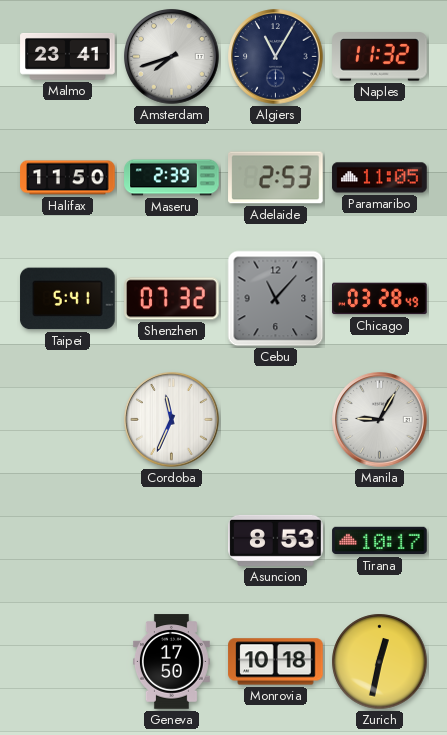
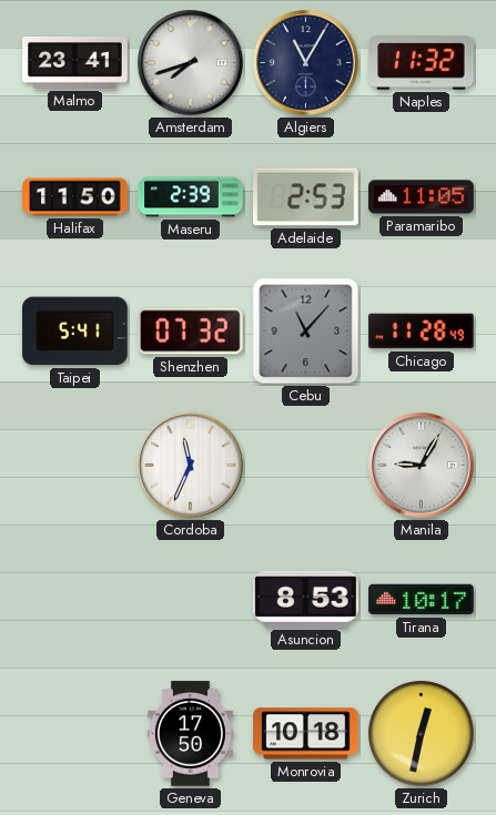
Chicago: 03:28 -> 11:28 (422, 332)
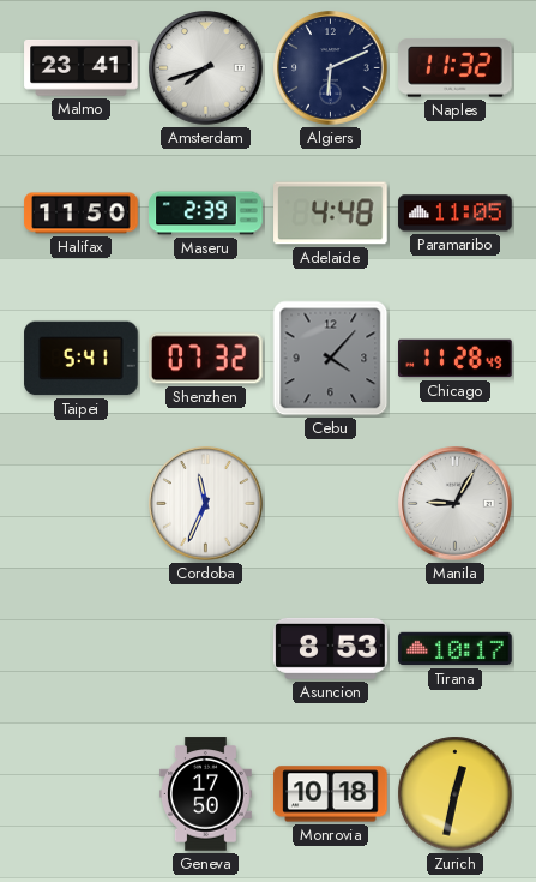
Algiers: 11:05 -> 6:11 (331, 68)
Adelaide: 2:53 -> 4:48 (331, 214)
Cebu: 11:07 -> 4:07 (331, 359)
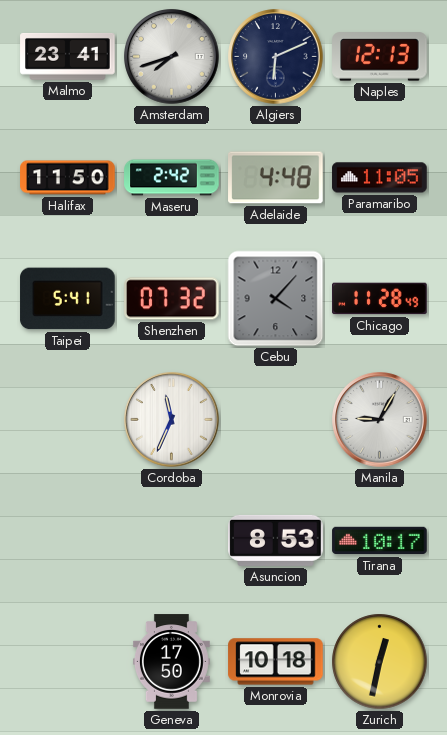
Naples: 11:32 -> 12:13 (380, 57)
Maseru: 2:39 -> 2:42 (172, 178)
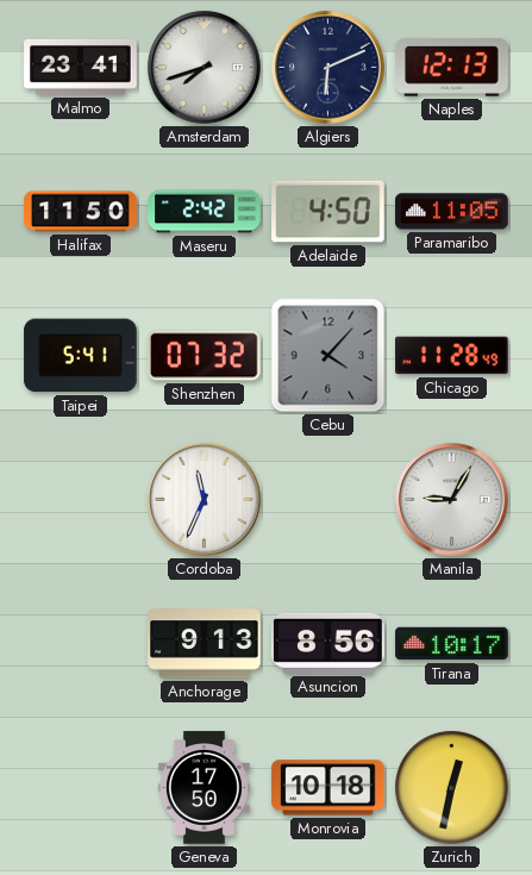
Adelaide: 4:48 -> 4:50 (328, 212)
Anchorage: none -> 9:13 (205, 644)
Asuncion: 8:53 -> 8:56 (328, 643)
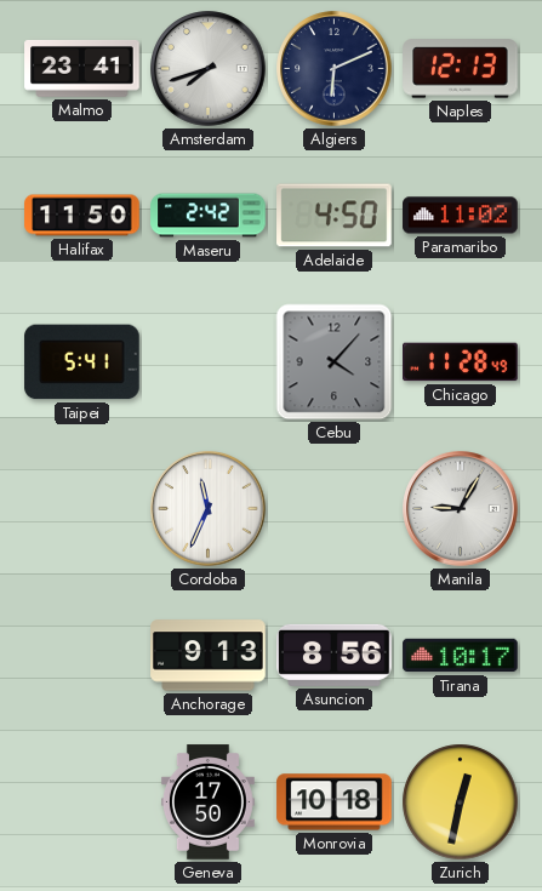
Paramaribo: 11:05 -> 11:02 (461, 216)
Shenzhen: 07:32 -> none (205, 356)
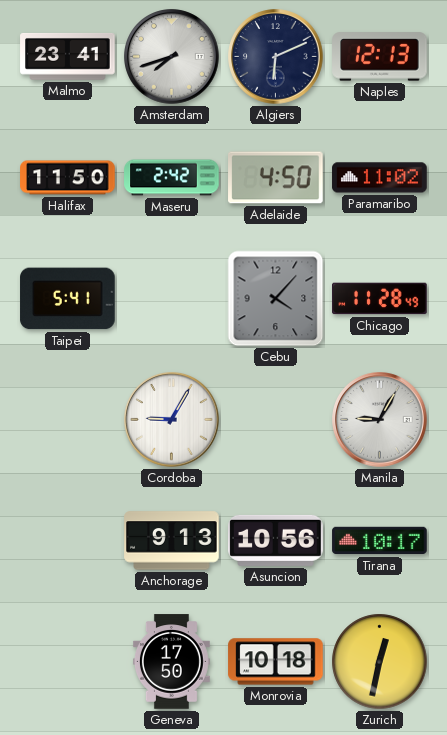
Cordoba: 11:34 -> 9:05 (172, 420)
Asuncion: 8:56 -> 10:56 (276, 540)
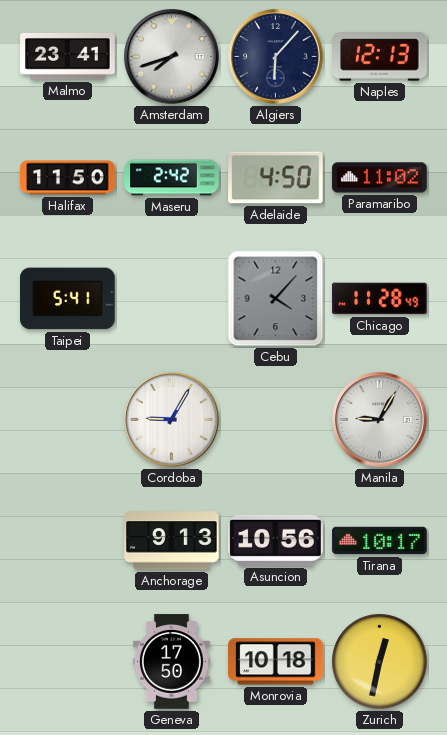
Algiers: 6:11 -> 6:07 (276, 57)
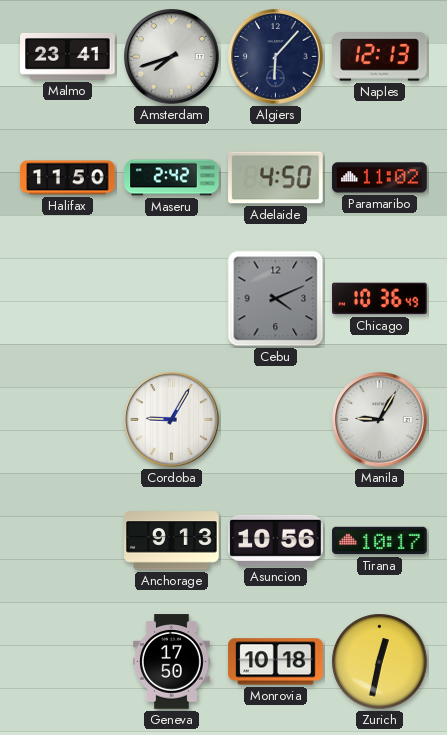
Taipei: 5:41 -> none (68, 299)
Cebu: 4:07 -> 4:11 (276, 299)
Chicago: 11:28 -> 10:36 (380, 299)
